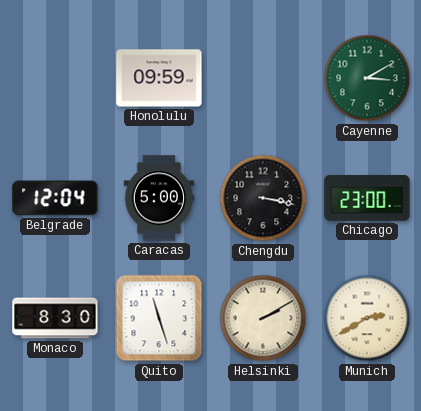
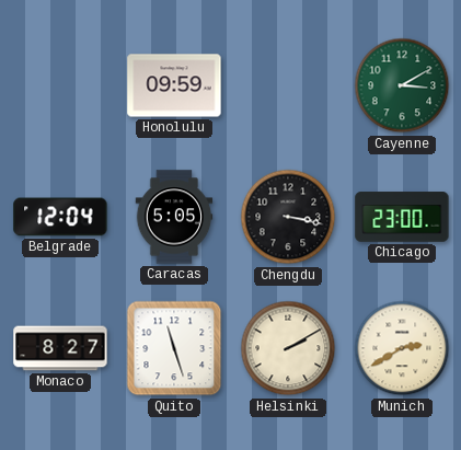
Caracas: 5:00 -> 5:05 (174, 217)
Monaco: 8:30 -> 8:27 (60, 348)
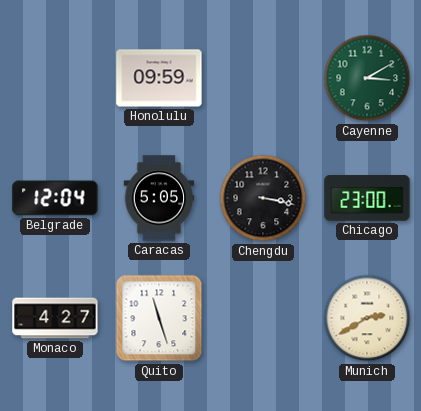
Monaco: 8:27 -> 4:27 (55, 318)
Helsinki: 2:10 -> none (288, 348)
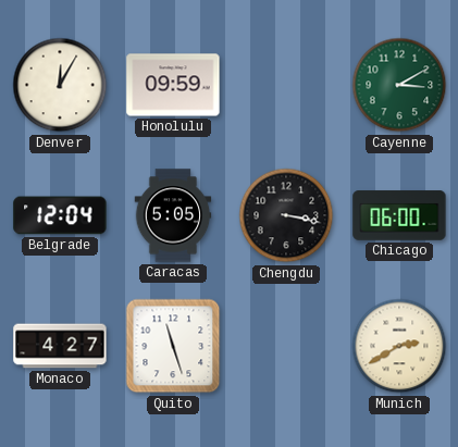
Denver: none -> 12:05 (60, 85)
Chicago: 23:00 -> 06:00 (399, 215)
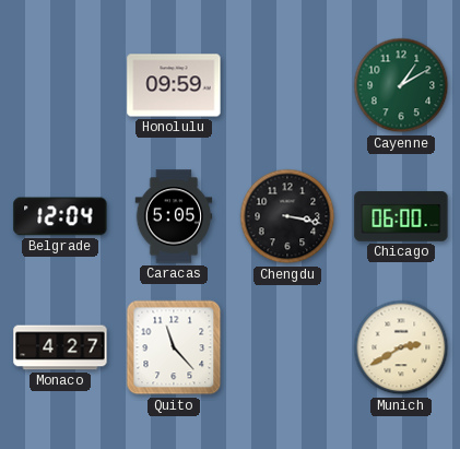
Denver: 12:05 -> none (60, 85)
Cayenne: 3:10 -> 1:10 (401, 85)
Quito: 11:27 -> 11:23 (174, 347)
